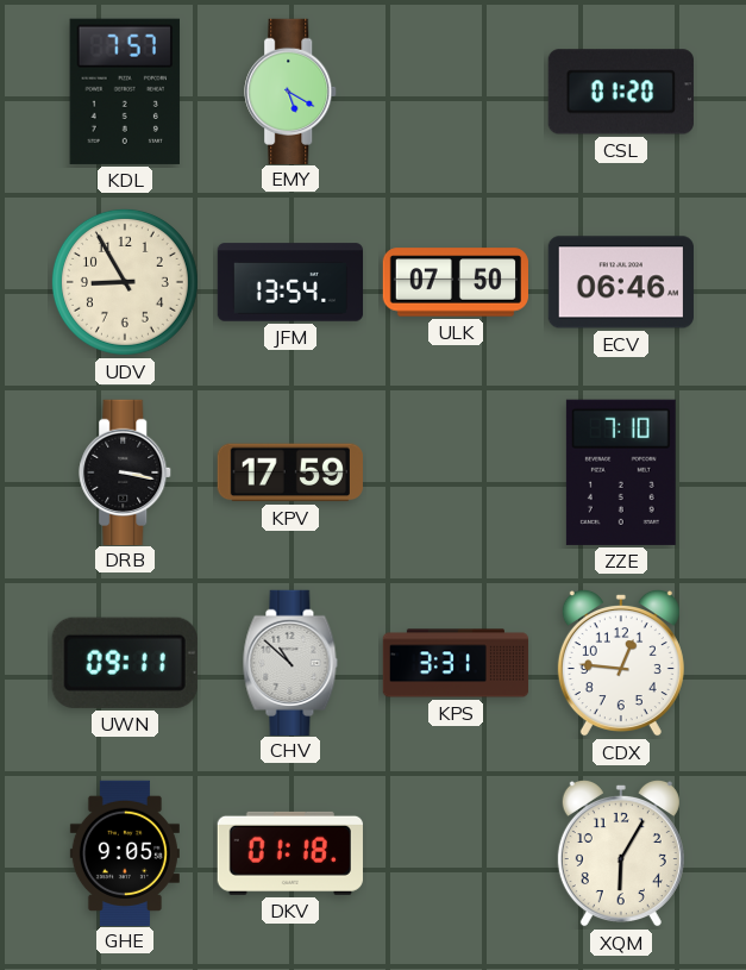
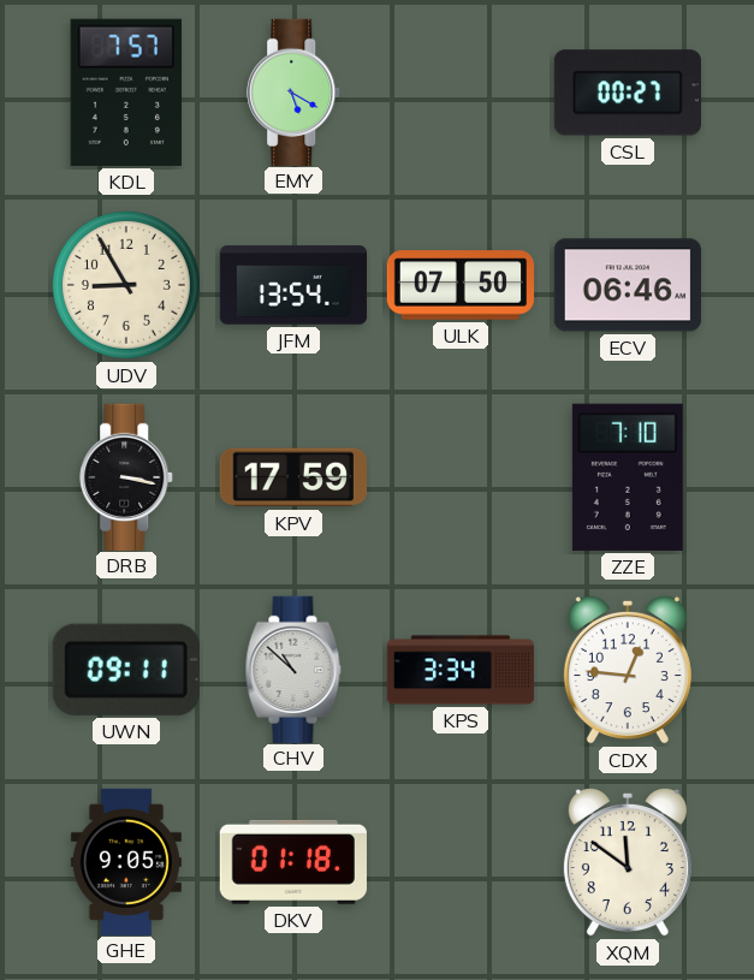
CSL: 01:20 -> 00:27 (628, 93)
KPS: 3:31 -> 3:34 (461, 670)
XQM: 6:05 -> 11:51 (628, 862)
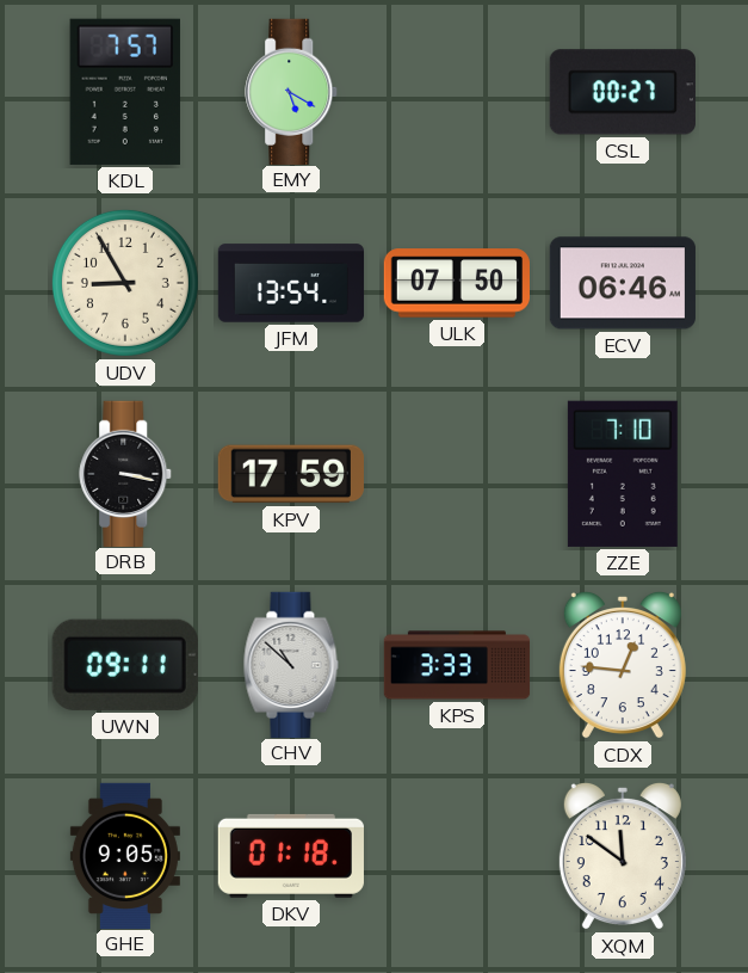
KPS: 3:34 -> 3:33 (457, 665)
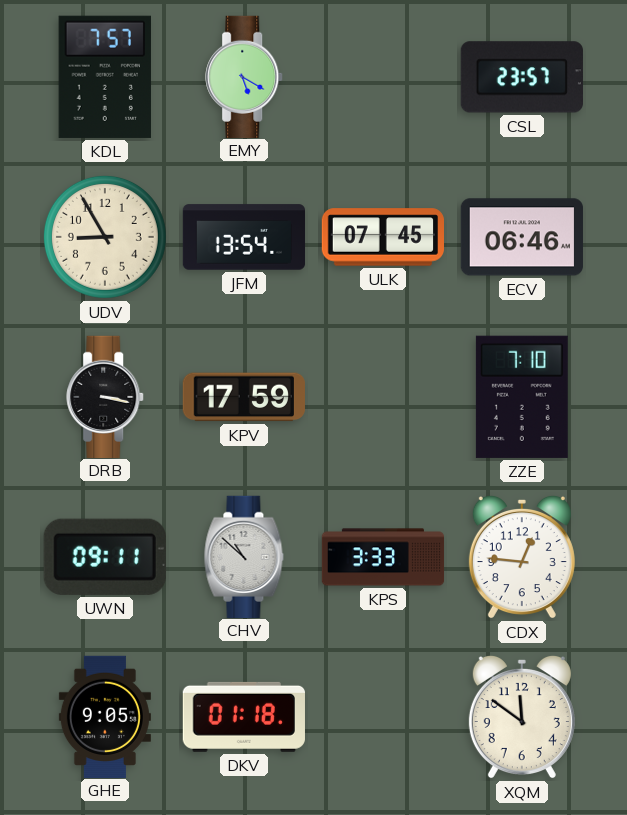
CSL: 00:27 -> 23:57 (522, 77)
ULK: 07:50 -> 07:45 (383, 237)
